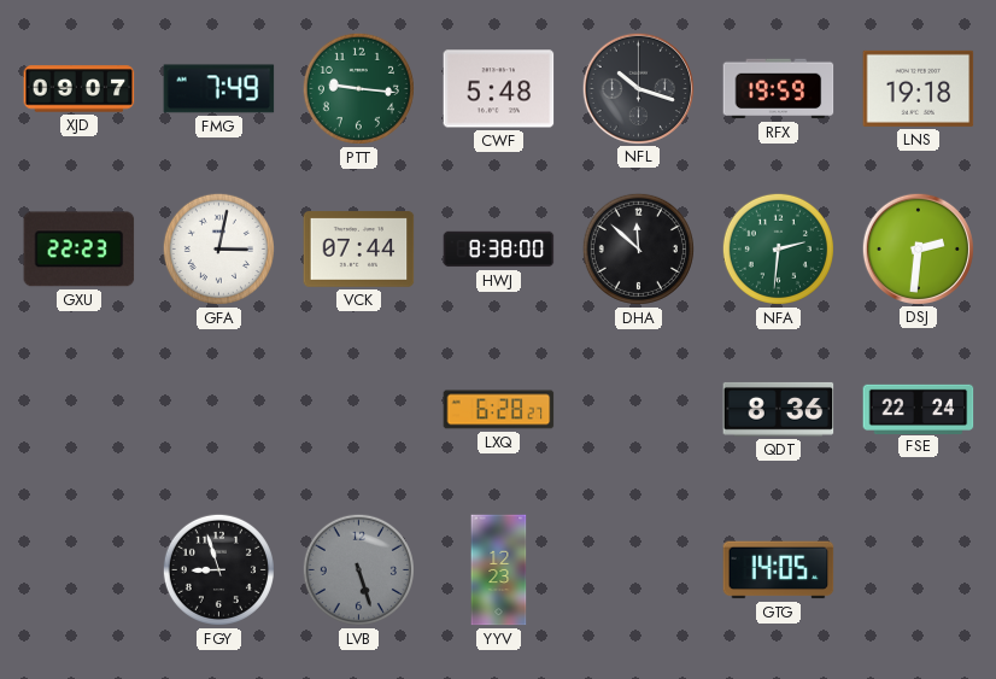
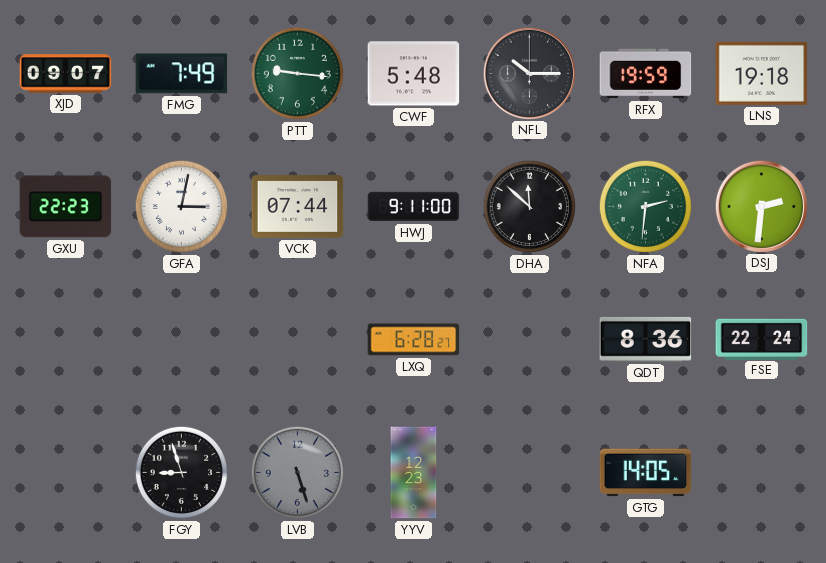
NFL: 10:18 -> 10:15 (529, 73)
HWJ: 8:38 -> 9:11 (414, 207)
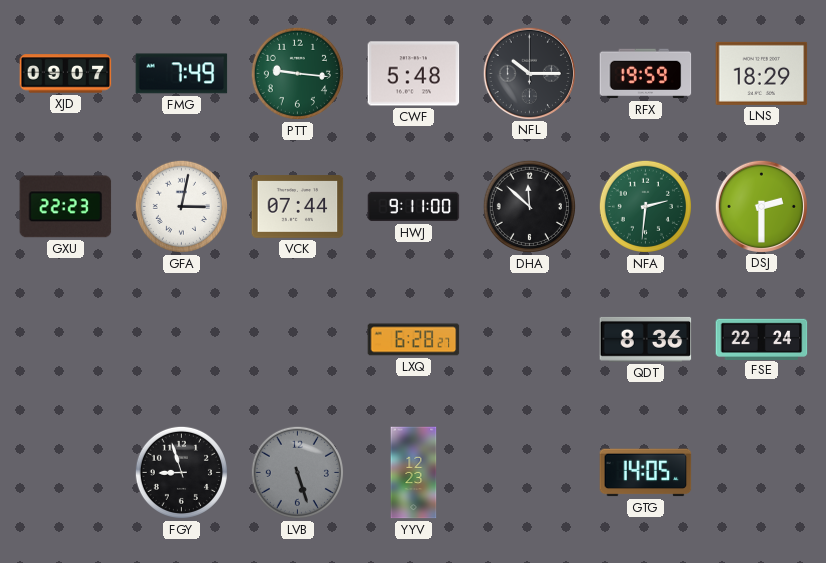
LNS: 19:18 -> 18:29 (762, 73)
DSJ: 2:31 -> 2:30 (761, 206)
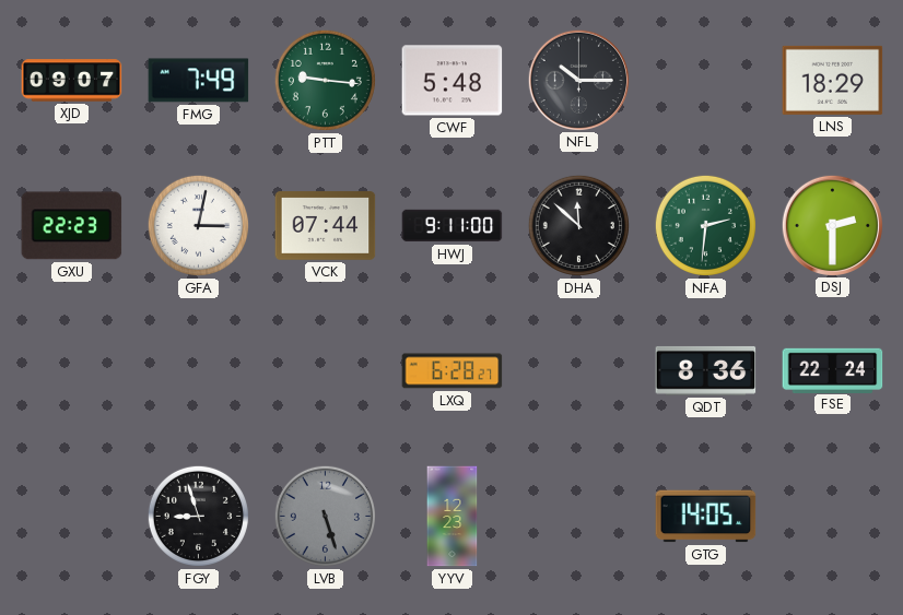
RFX: 19:59 -> none (646, 74)
